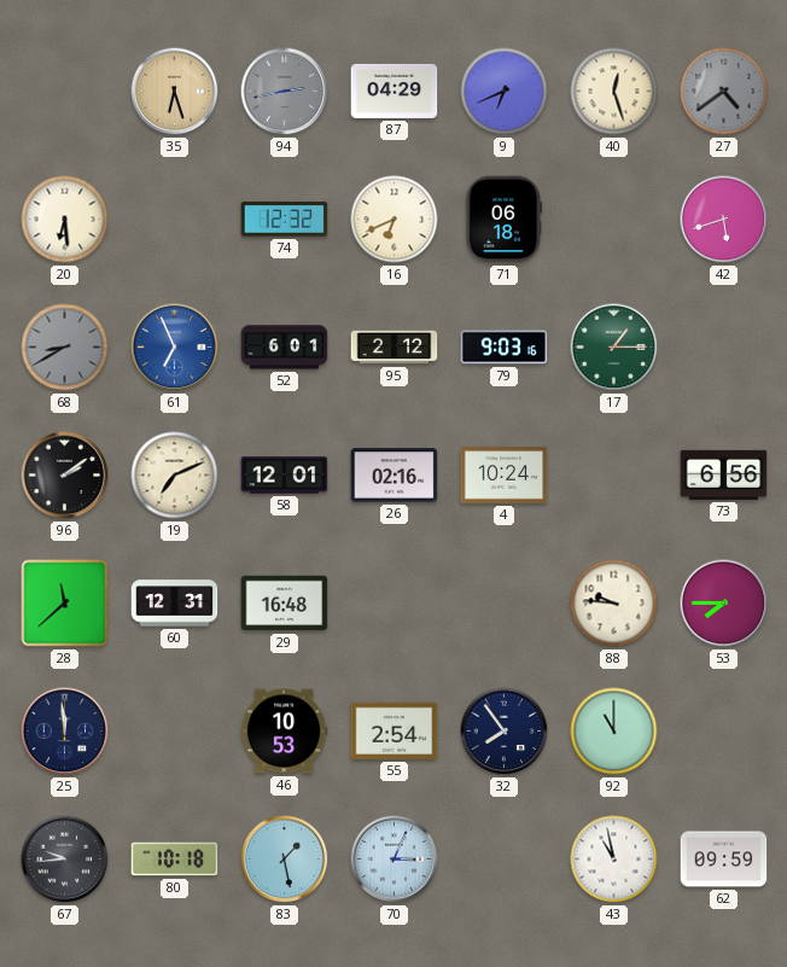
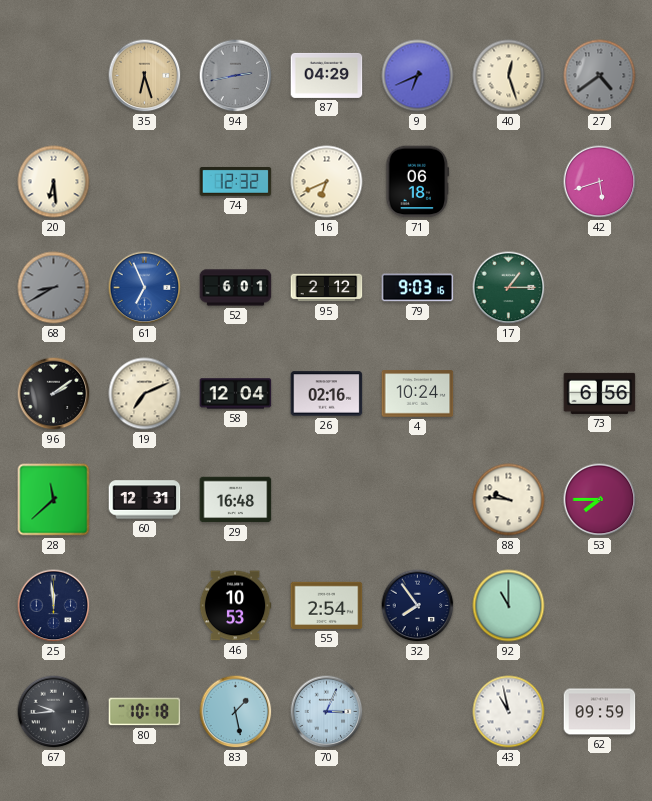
58: 12:01 -> 12:04 (236, 394)
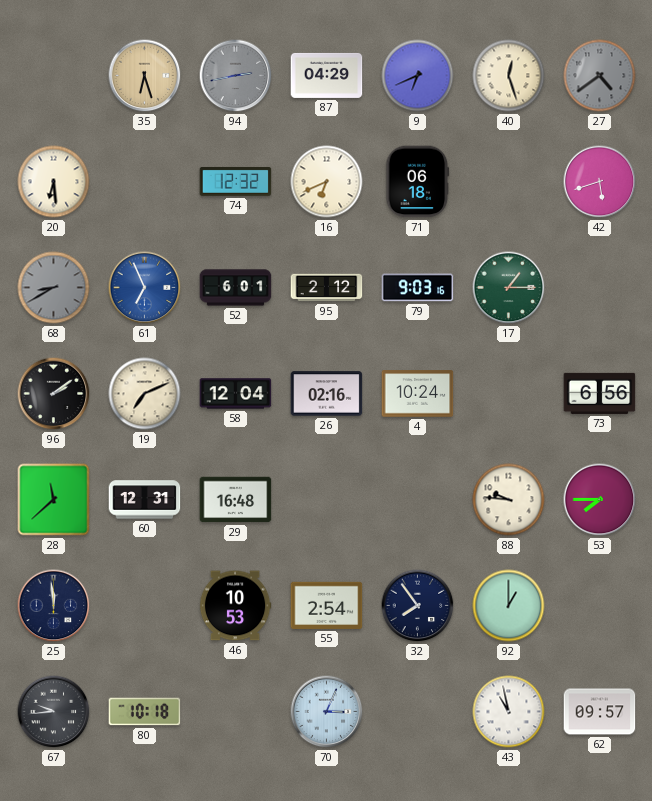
92: 11:00 -> 1:00 (509, 606)
83: 1:28 -> none (236, 712)
62: 09:59 -> 09:57 (600, 712)
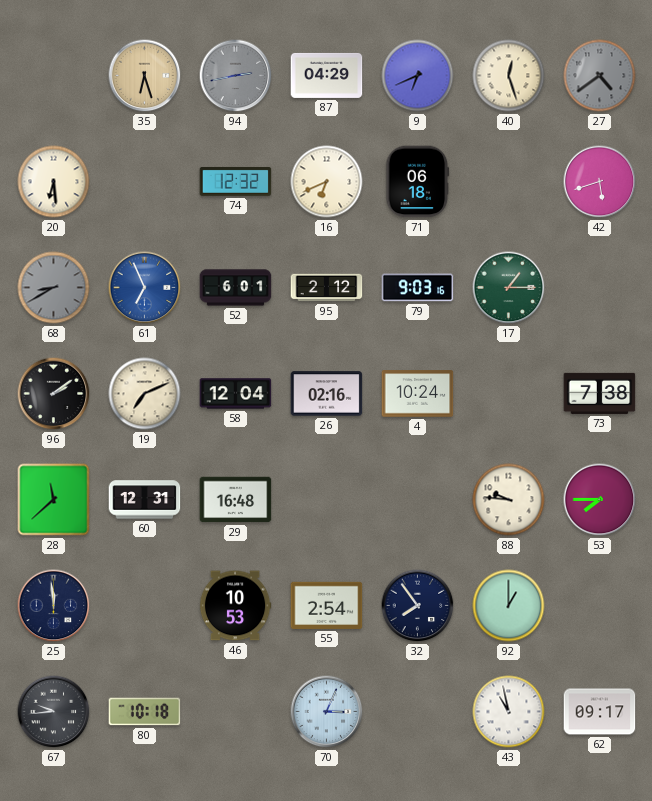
73: 6:56 -> 7:38 (600, 393)
62: 09:57 -> 09:17 (600, 712)
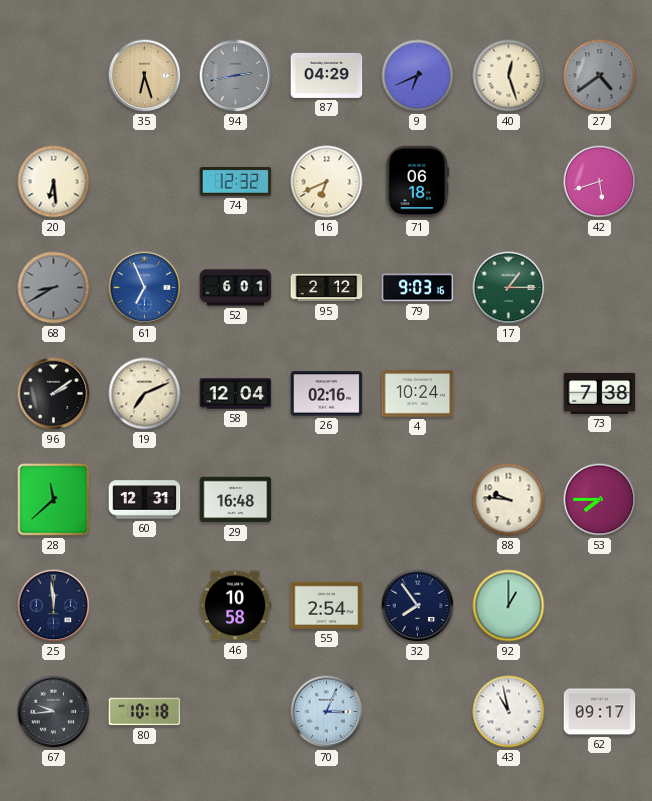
46: 10:53 -> 10:58 (235, 606)
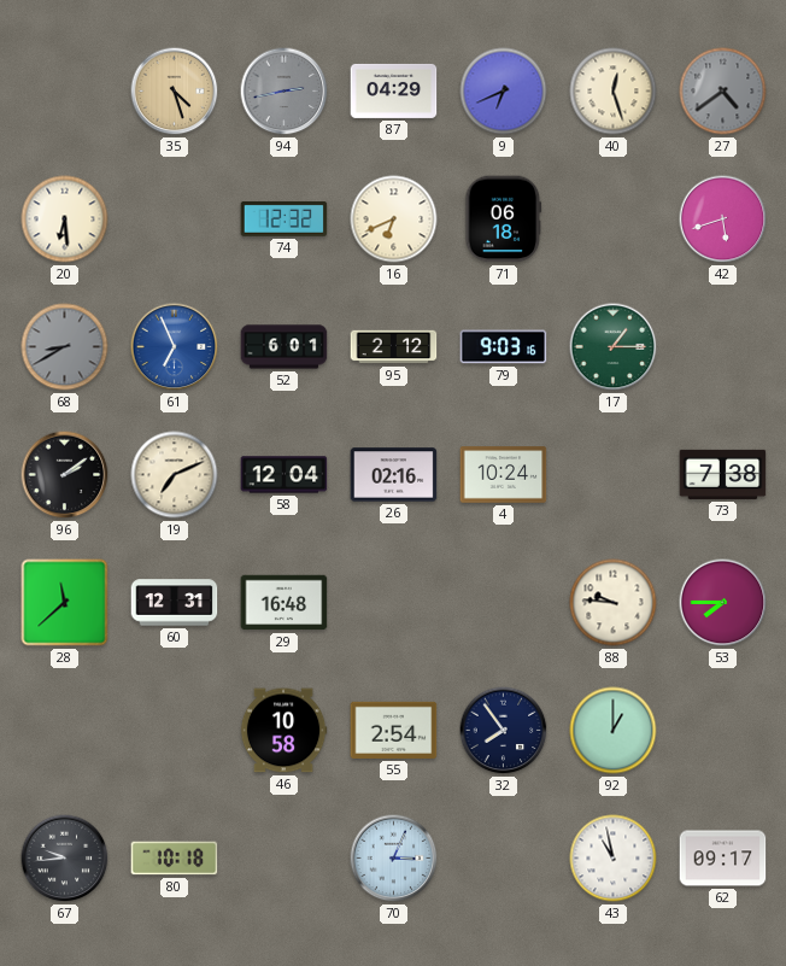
35: 6:27 -> 4:27 (175, 92)
25: 11:59 -> none (54, 606)
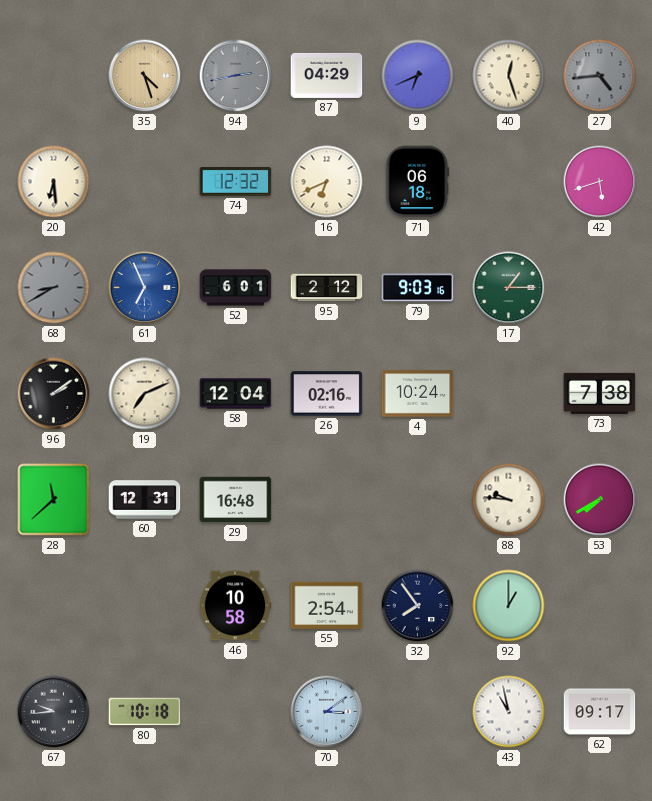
27: 4:39 -> 4:44 (600, 76)
53: 7:45 -> 7:40 (600, 500)
70: 3:04 -> 3:09 (327, 712)
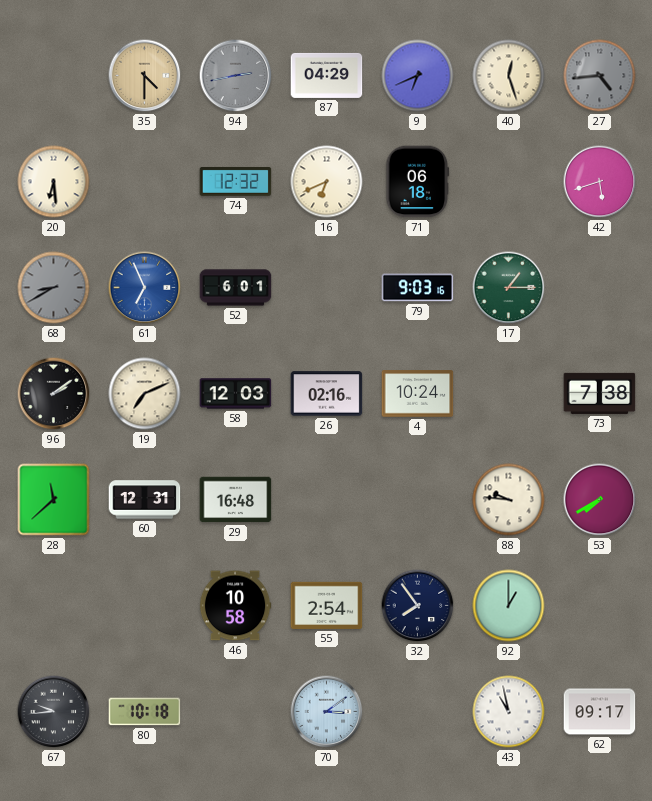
35: 4:27 -> 4:30 (145, 76)
95: 2:12 -> none (327, 288)
58: 12:04 -> 12:03 (236, 394)
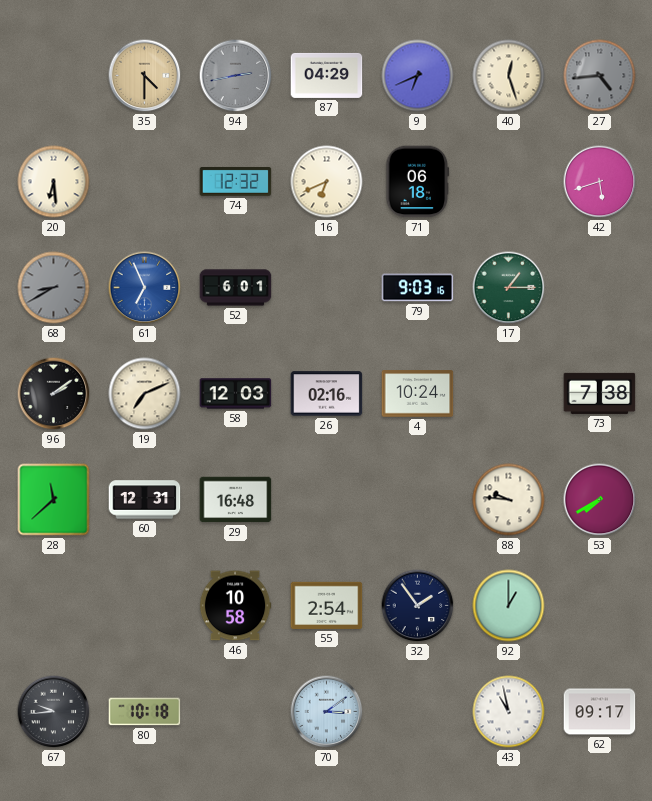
32: 7:54 -> 1:54 (418, 606)
